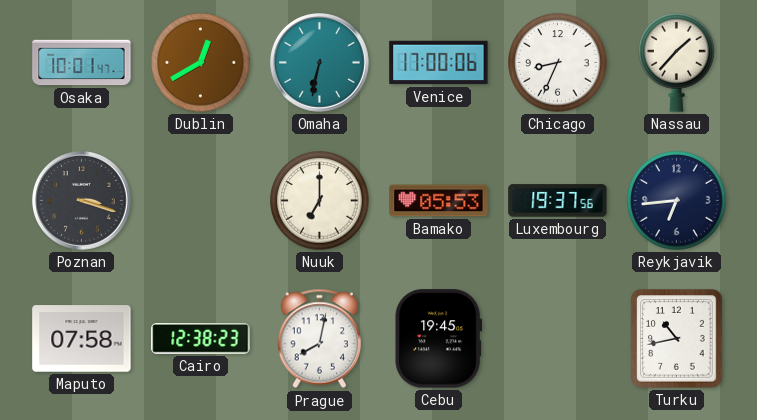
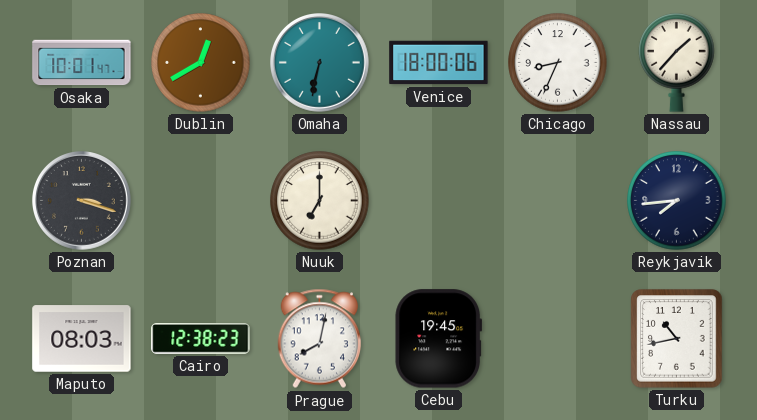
Venice: 17:00 -> 18:00 (439, 63)
Bamako: 05:53 -> none (439, 201)
Luxembourg: 19:37 -> none (558, 201)
Reykjavik: 6:44 -> 7:44 (677, 201)
Maputo: 07:58 -> 08:03 (82, 339)
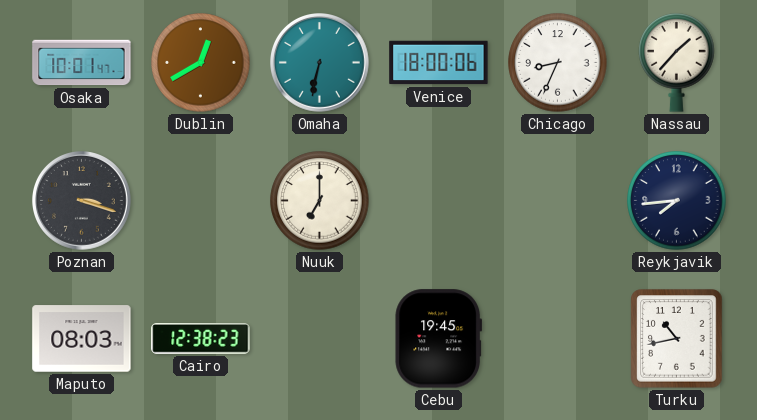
Prague: 8:02 -> none (319, 339)
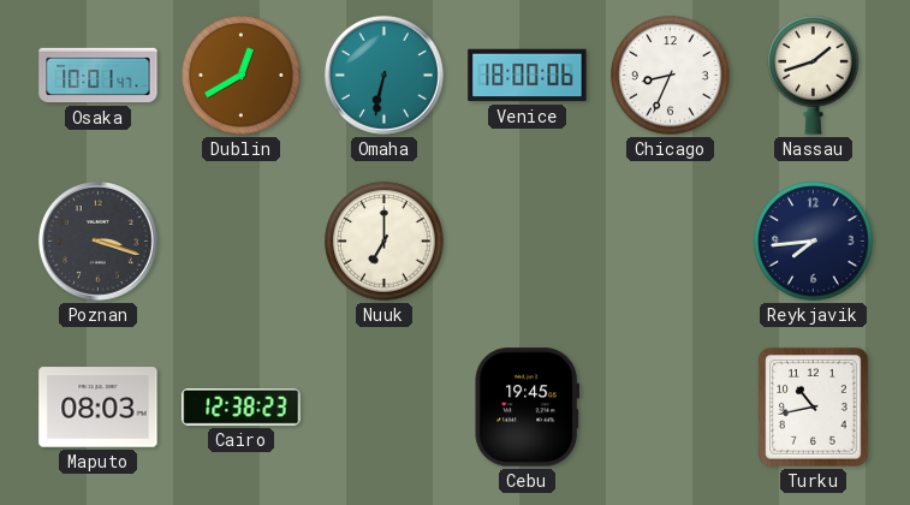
Nassau: 1:37 -> 1:42 (814, 76)
